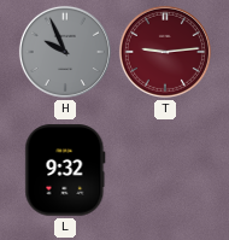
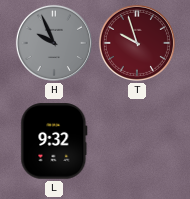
T: 9:14 -> 9:57 (137, 43)
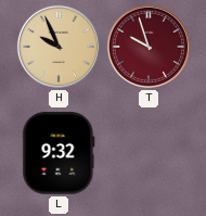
H dial: grey -> champagne (59, 47)
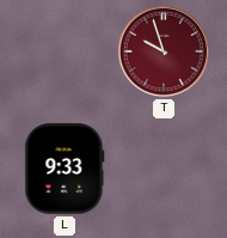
H: 9:56 -> none (59, 47)
L: 9:32 -> 9:33 (65, 169)
